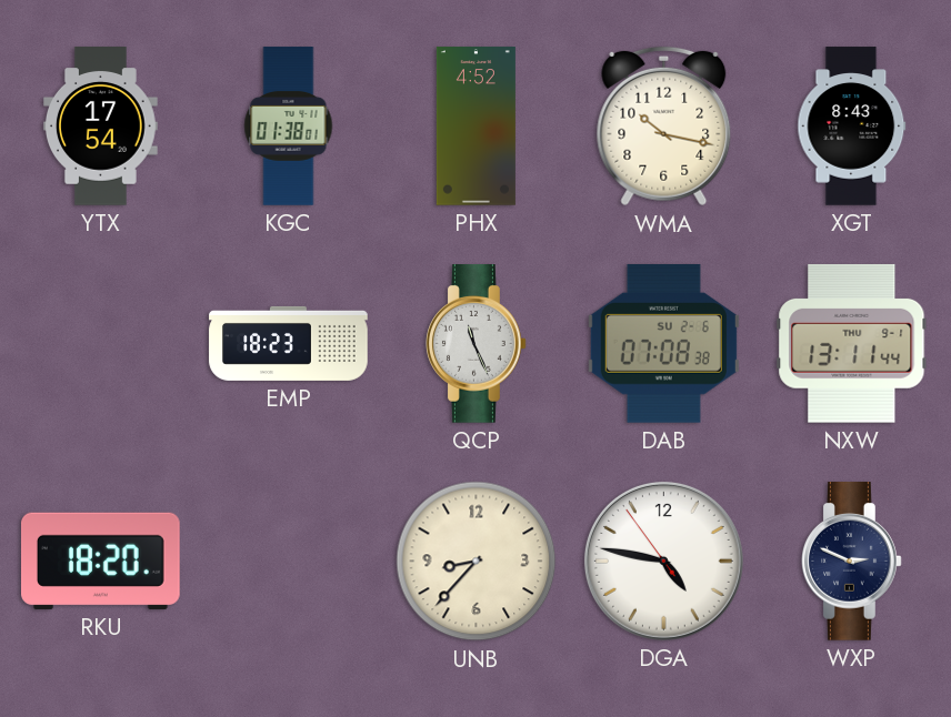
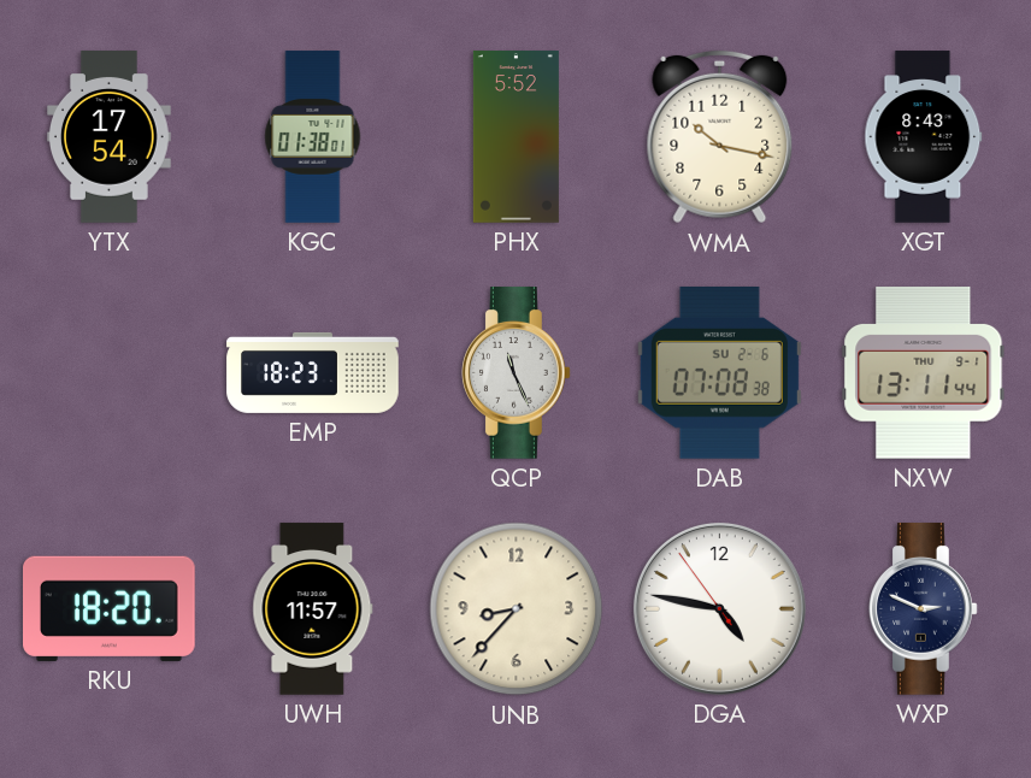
PHX: 4:52 -> 5:52 (515, 137)
UWH: none -> 11:57 (313, 609)
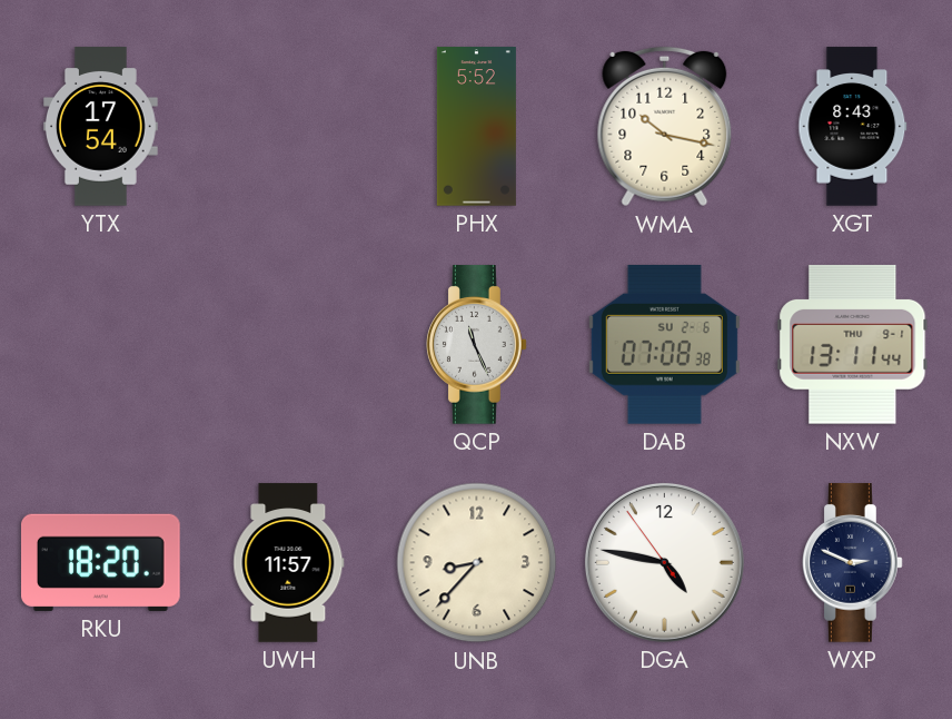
KGC: 01:38 -> none (313, 137)
EMP: 18:23 -> none (313, 372)
